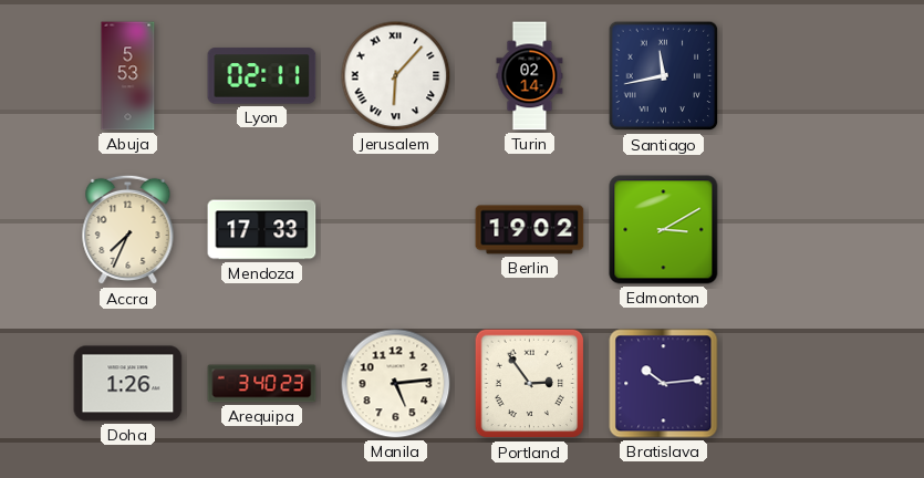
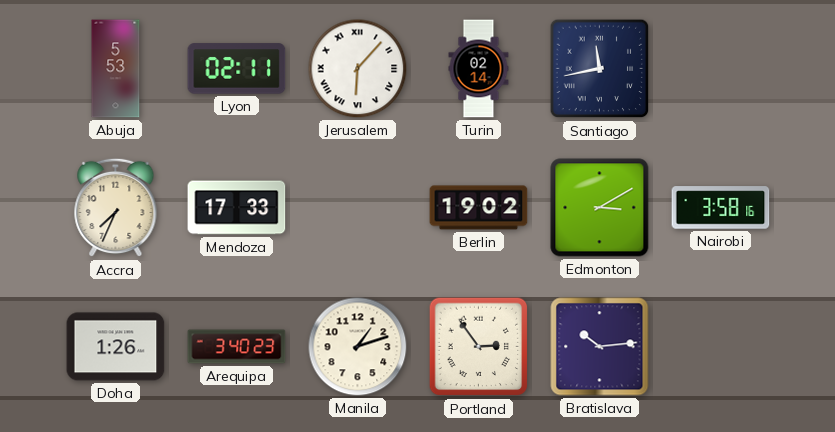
Nairobi: none -> 3:58 (721, 208)
Manila: 5:14 -> 1:12 (358, 347)
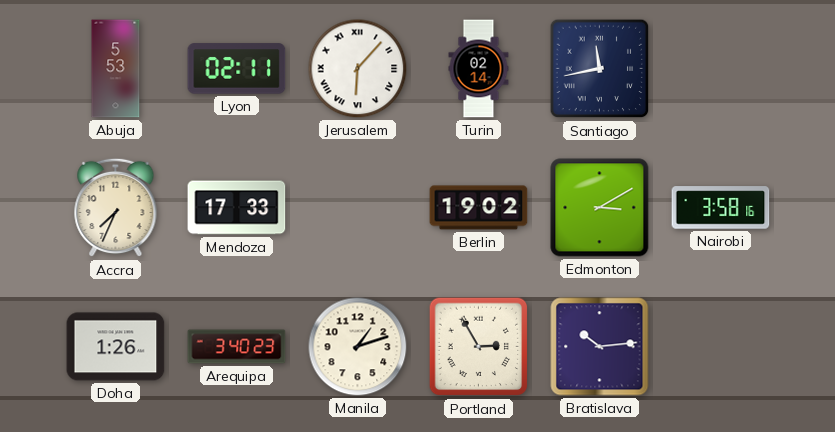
Portland: 2:54 -> 2:55 (479, 347)
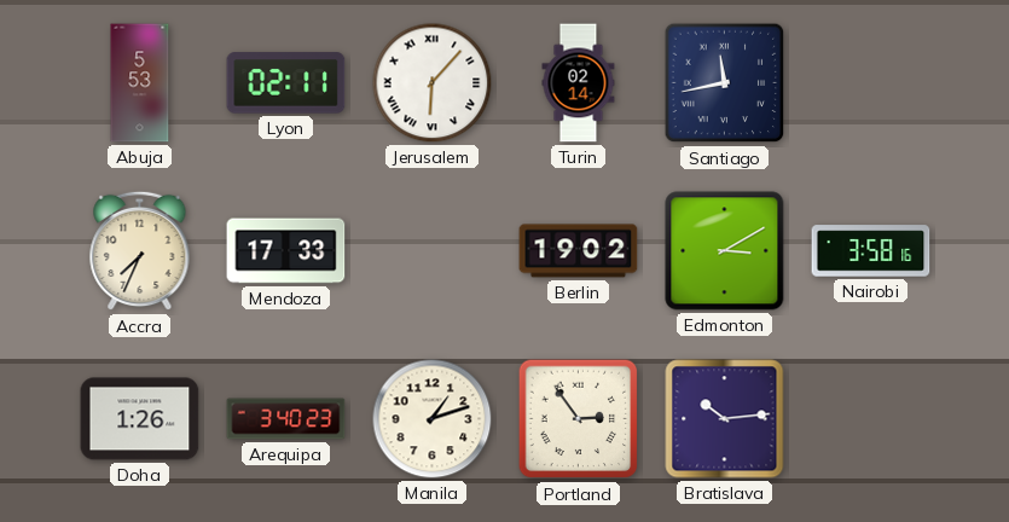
Portland: 2:55 -> 2:54 (579, 419)
